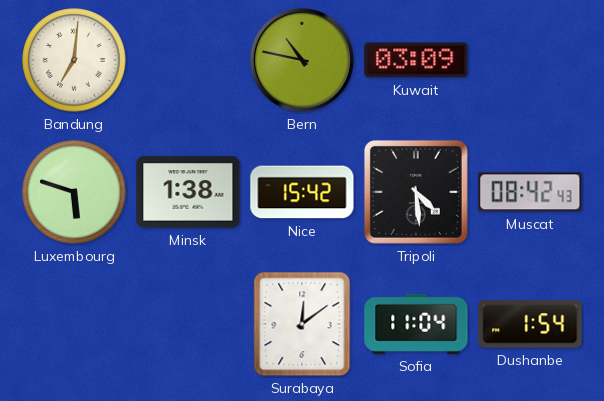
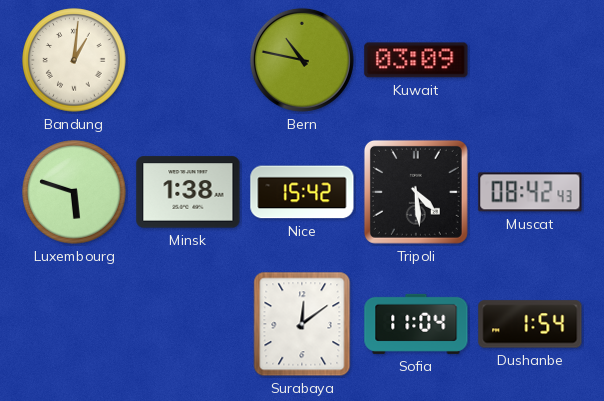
Bandung: 7:01 -> 1:01 (74, 60)
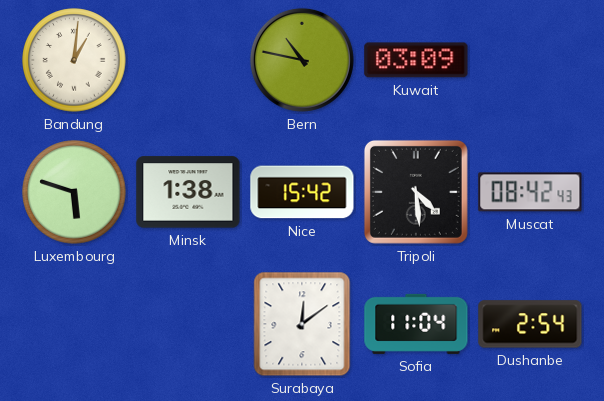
Dushanbe: 1:54 -> 2:54 (530, 324)
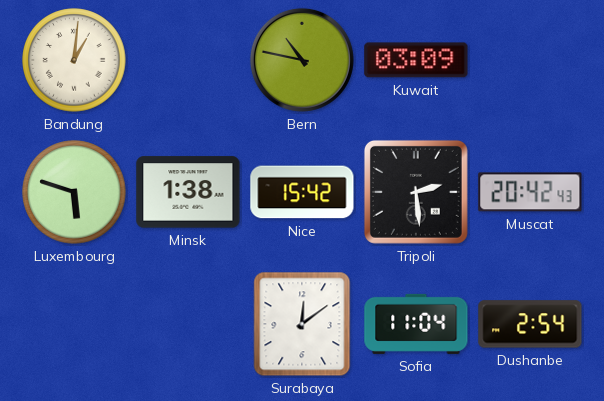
Tripoli: 4:29 -> 2:29 (416, 192)
Muscat: 08:42 -> 20:42 (530, 192)
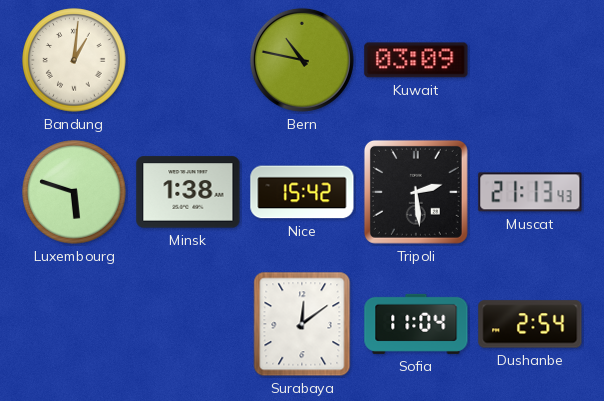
Muscat: 20:42 -> 21:13 (530, 192)
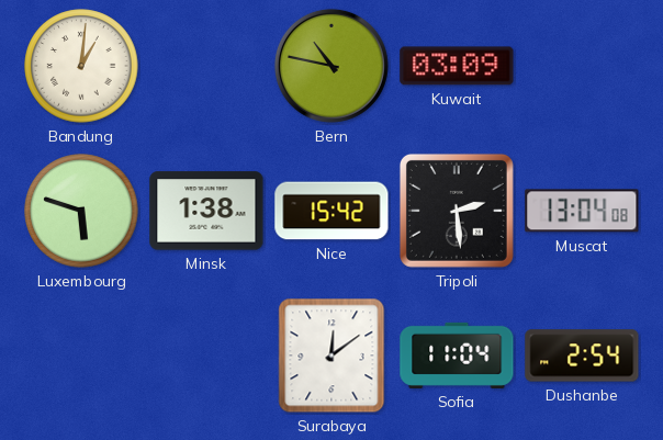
Muscat: 21:13 -> 13:04 (582, 211)
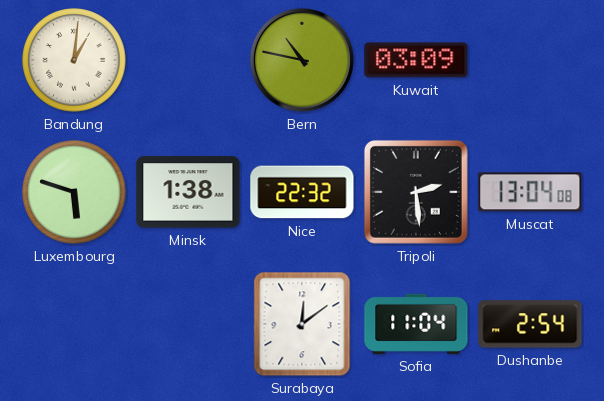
Nice: 15:42 -> 22:32 (302, 192)
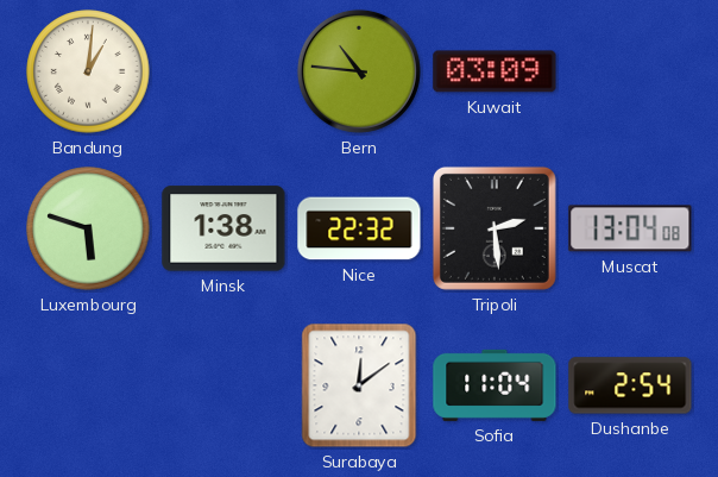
Bern: 10:47 -> 10:46 (359, 71)
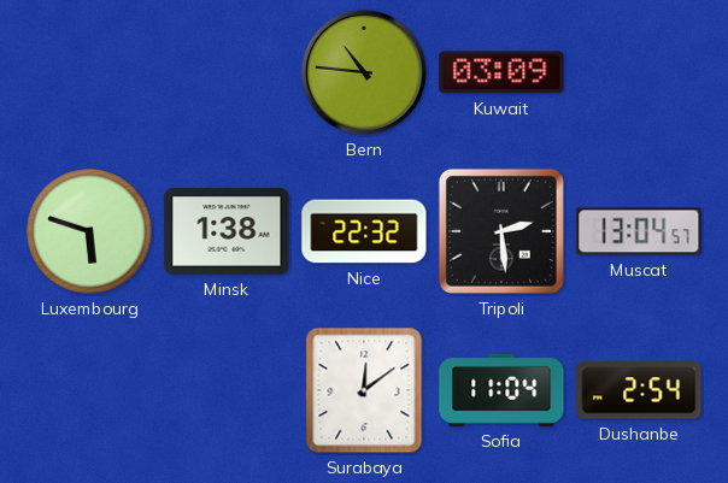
Bandung: 1:01 -> none (88, 71)
Muscat: 13:04:08 -> 13:04:57 (639, 231)
